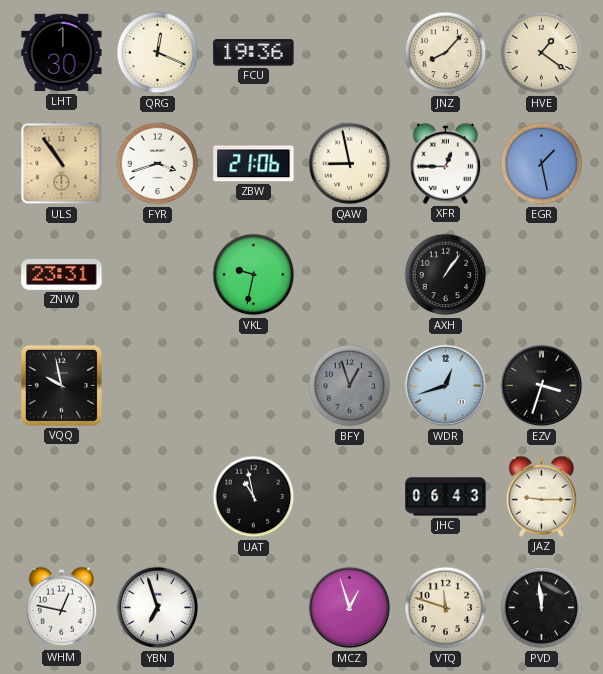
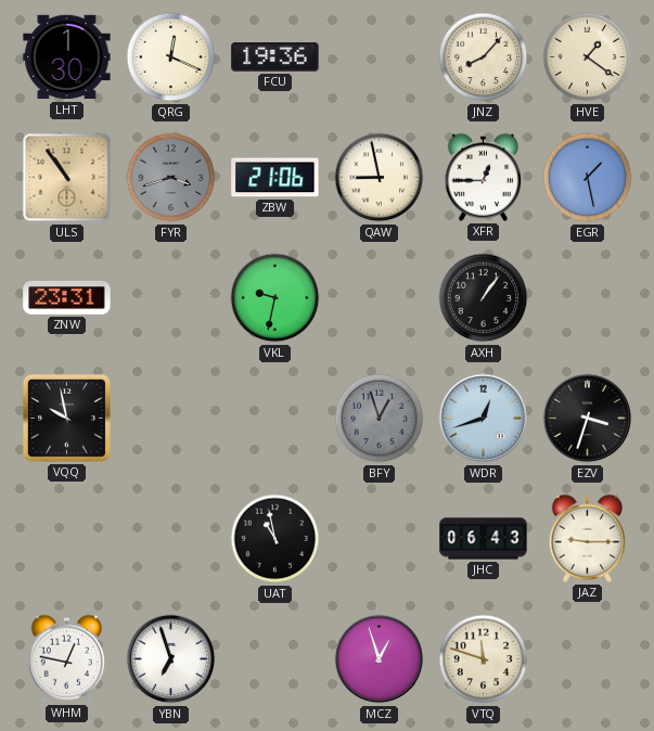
FYR dial: white -> grey (171, 178)
PVD: 11:59 -> none (542, 608)
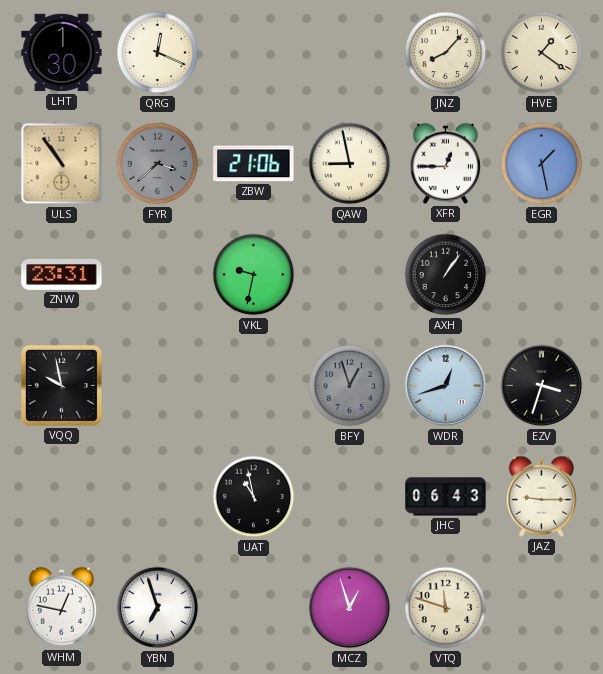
FCU: 19:36 -> none (275, 57)
FYR: 3:42 -> 3:38 (158, 164)
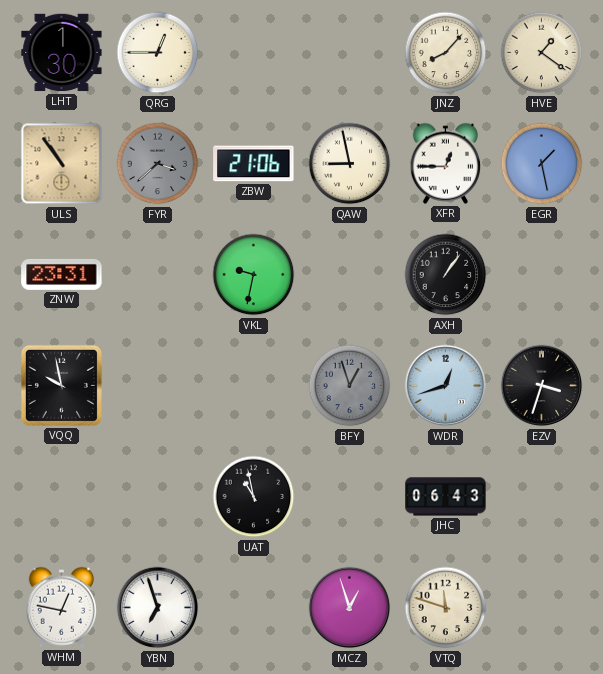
QRG: 12:19 -> 12:45 (158, 53)
JAZ: 9:15 -> none (542, 496)
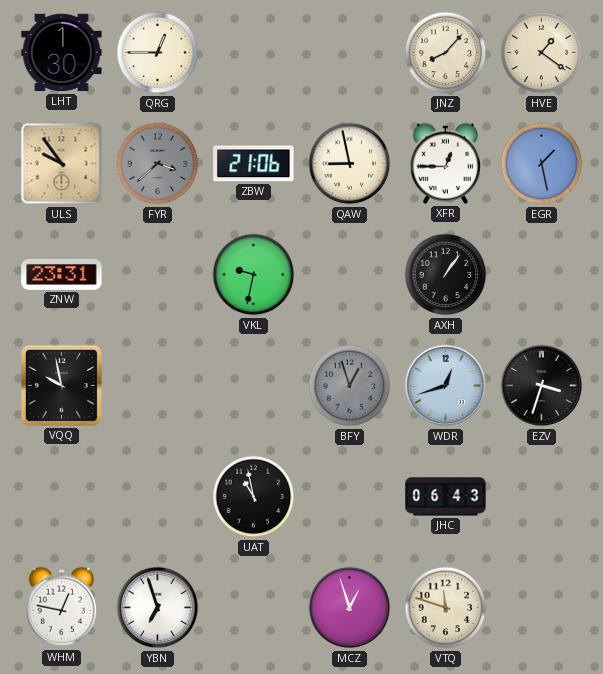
ULS: 10:54 -> 9:54 (62, 164)
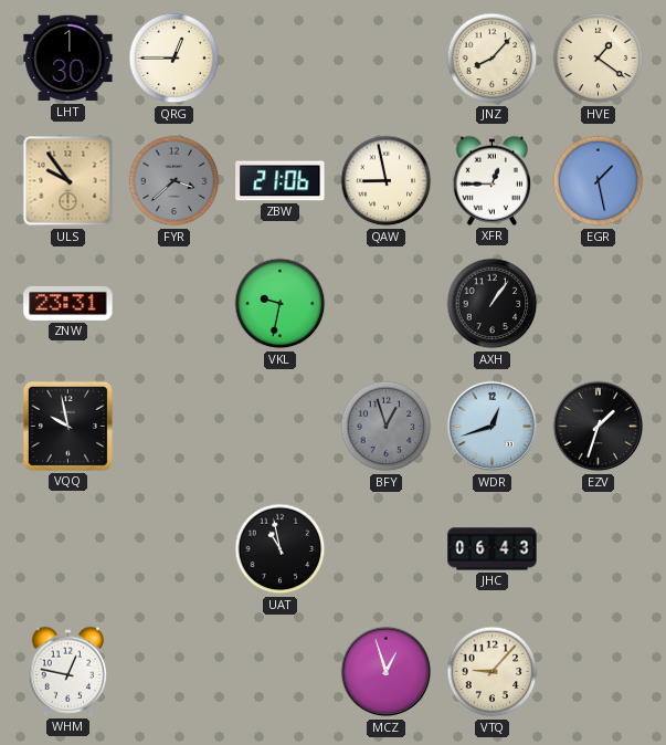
EZV: 3:33 -> 1:33 (599, 427)
YBN: 6:57 -> none (158, 608)
VTQ: 11:48 -> 9:07 (493, 672)
